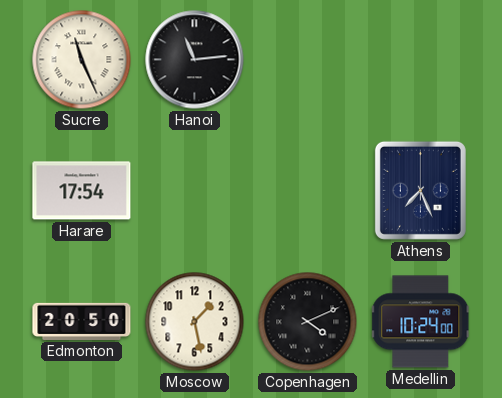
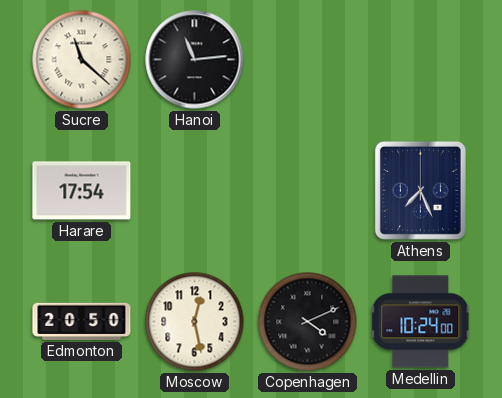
Sucre: 11:26 -> 11:22 (82, 60)
Moscow: 1:28 -> 12:28 (195, 322)
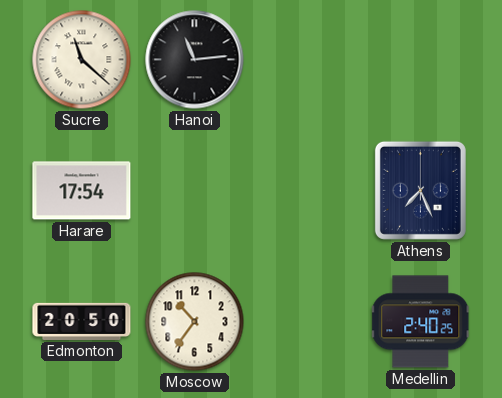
Moscow: 12:28 -> 10:36 (195, 322)
Copenhagen: 4:11 -> none (308, 322)
Medellin: 10:24 -> 2:40 (421, 322)
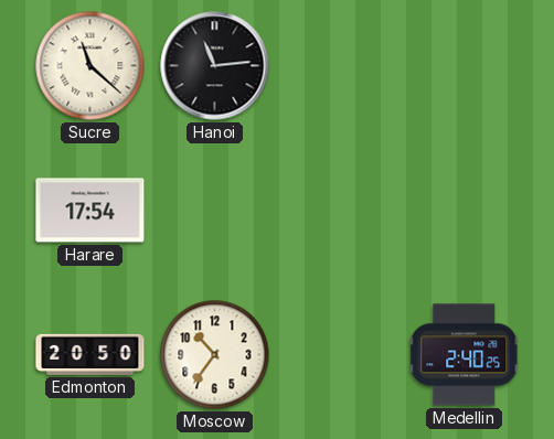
Athens: 7:26 -> none (420, 190)
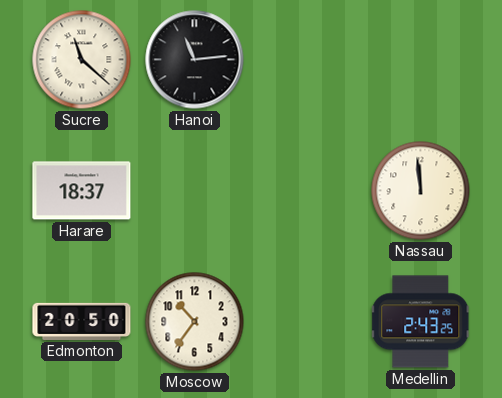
Harare: 17:54 -> 18:37 (82, 191)
Nassau: none -> 11:59 (421, 191)
Medellin: 2:40 -> 2:43 (421, 322)
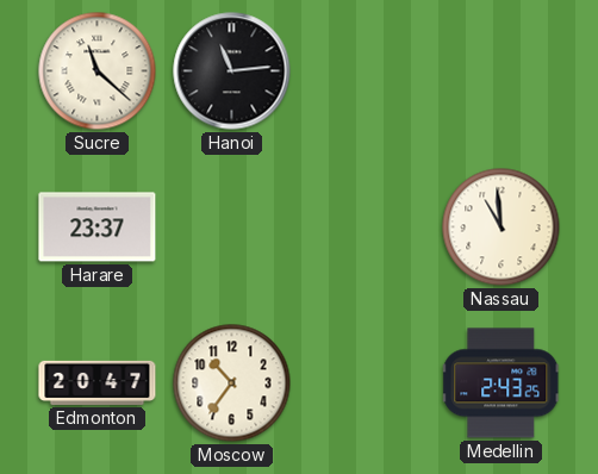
Harare: 18:37 -> 23:37 (98, 227)
Nassau: 11:59 -> 10:59 (502, 227)
Edmonton: 20:50 -> 20:47 (98, 382)
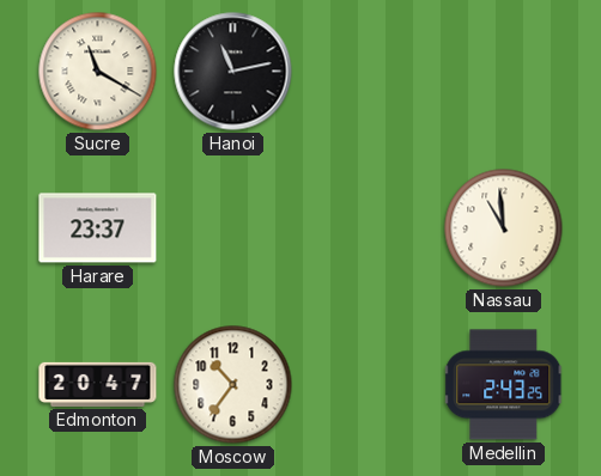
Sucre: 11:22 -> 11:20 (98, 72)
Hanoi: 11:14 -> 11:13 (233, 72)
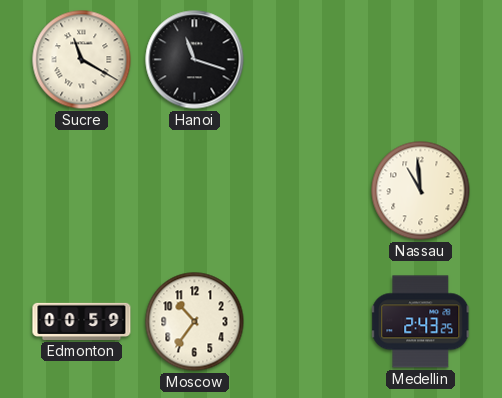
Hanoi: 11:13 -> 11:18 (195, 60)
Harare: 23:37 -> none (98, 228)
Edmonton: 20:47 -> 00:59 (82, 321)
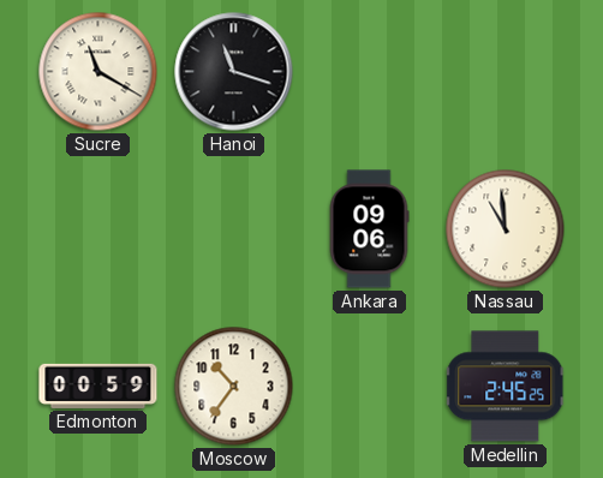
Ankara: none -> 09:06 (369, 229)
Medellin: 2:43 -> 2:45 (506, 387)
